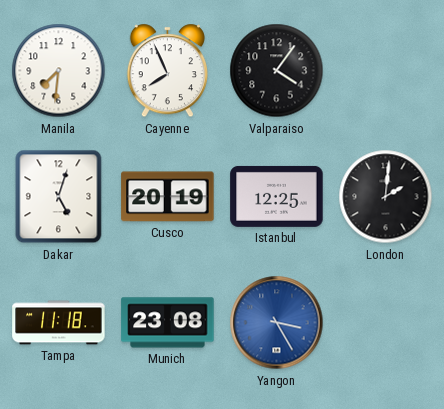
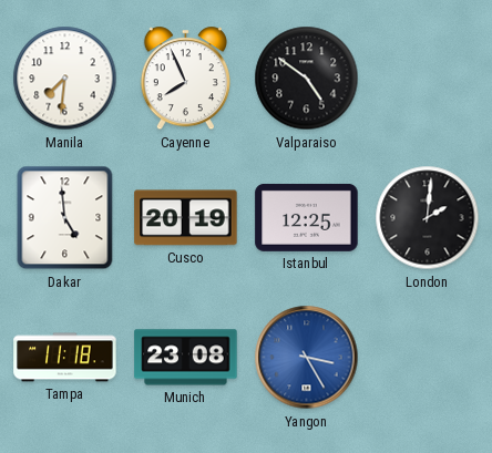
Valparaiso: 4:06 -> 4:51 (307, 79)
Dakar: 5:03 -> 4:59 (65, 218)
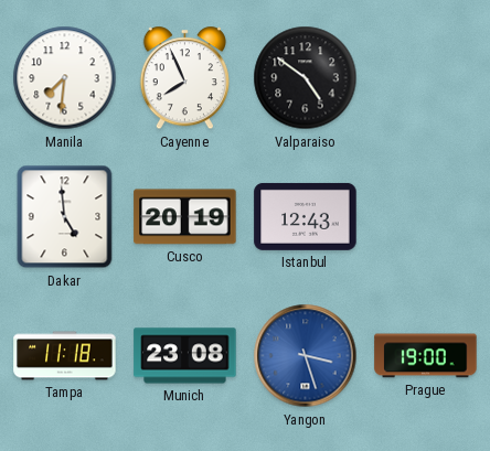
Istanbul: 12:25 -> 12:43 (306, 216)
London: 2:01 -> none (428, 218)
Yangon: 3:25 -> 3:27 (306, 356)
Prague: none -> 19:00 (426, 356)
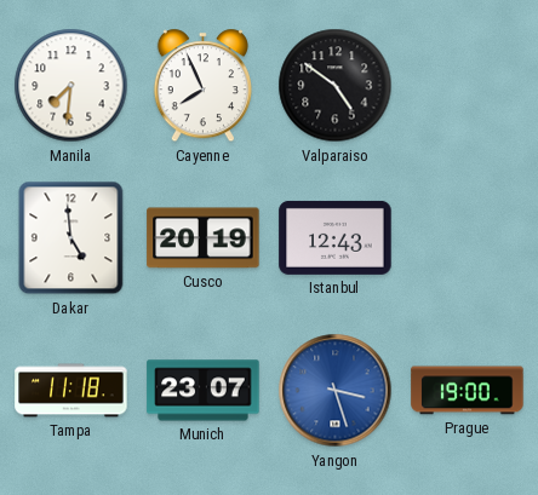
Munich: 23:08 -> 23:07 (204, 391)
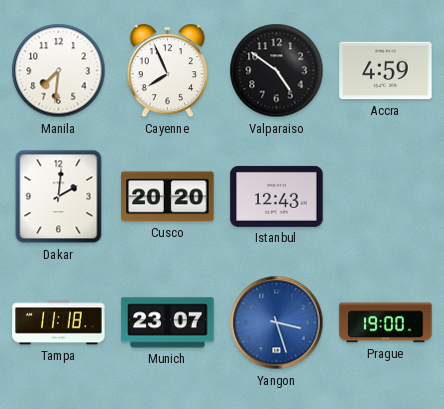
Accra: none -> 4:59 (386, 71)
Dakar: 4:59 -> 2:01 (59, 197)
Cusco: 20:19 -> 20:20 (168, 197)
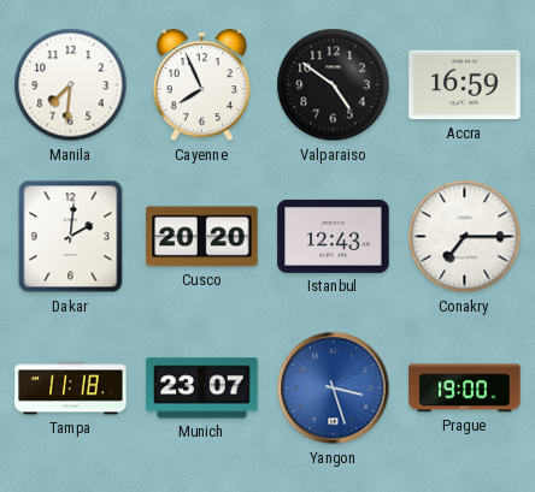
Accra: 4:59 -> 16:59 (465, 85)
Conakry: none -> 7:15 (465, 237)
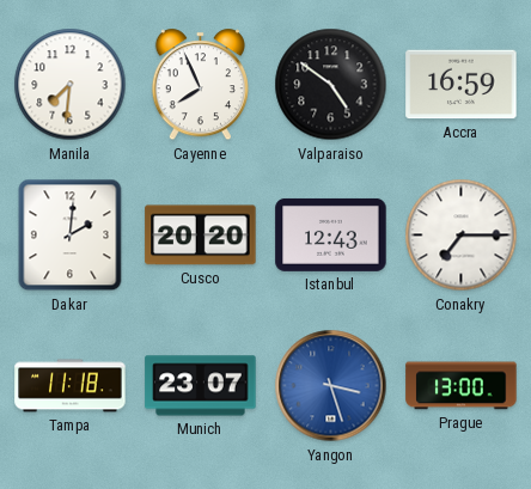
Prague: 19:00 -> 13:00 (462, 386)
